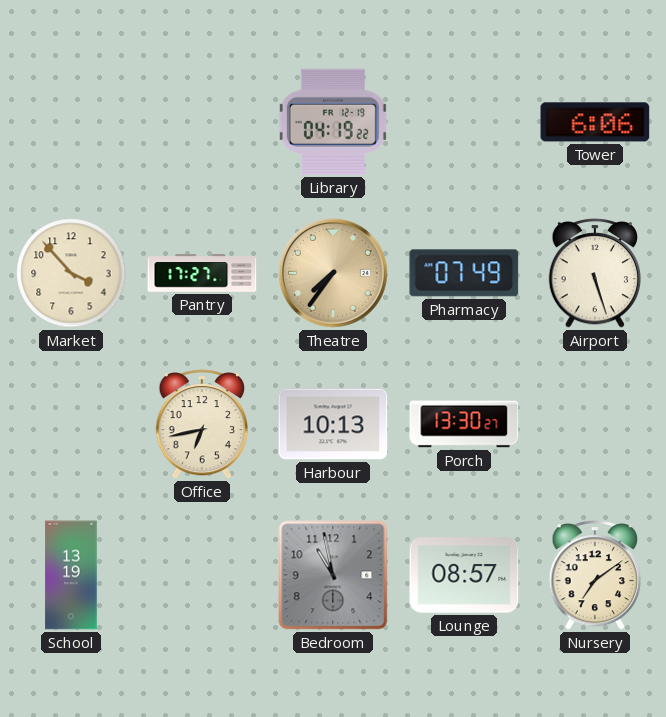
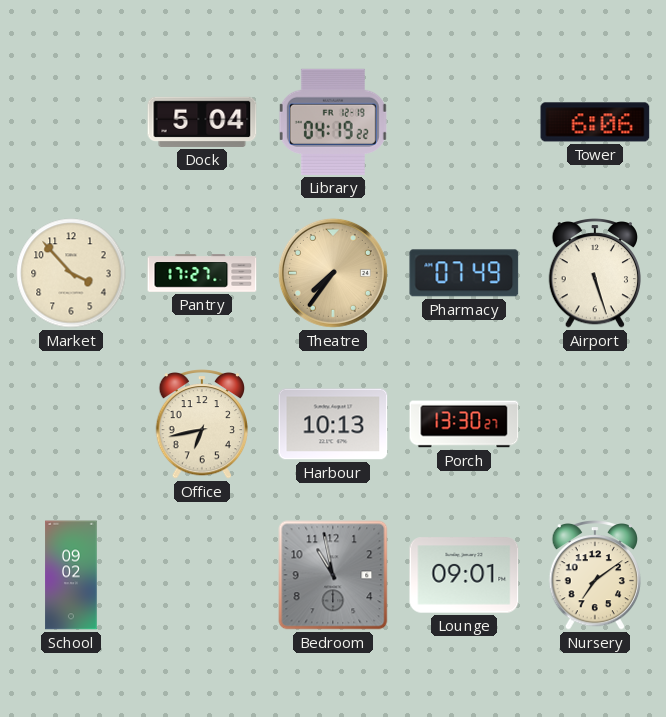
Dock: none -> 5:04 (202, 122)
School: 13:19 -> 09:02 (71, 575)
Lounge: 08:57 -> 09:01 (464, 575)
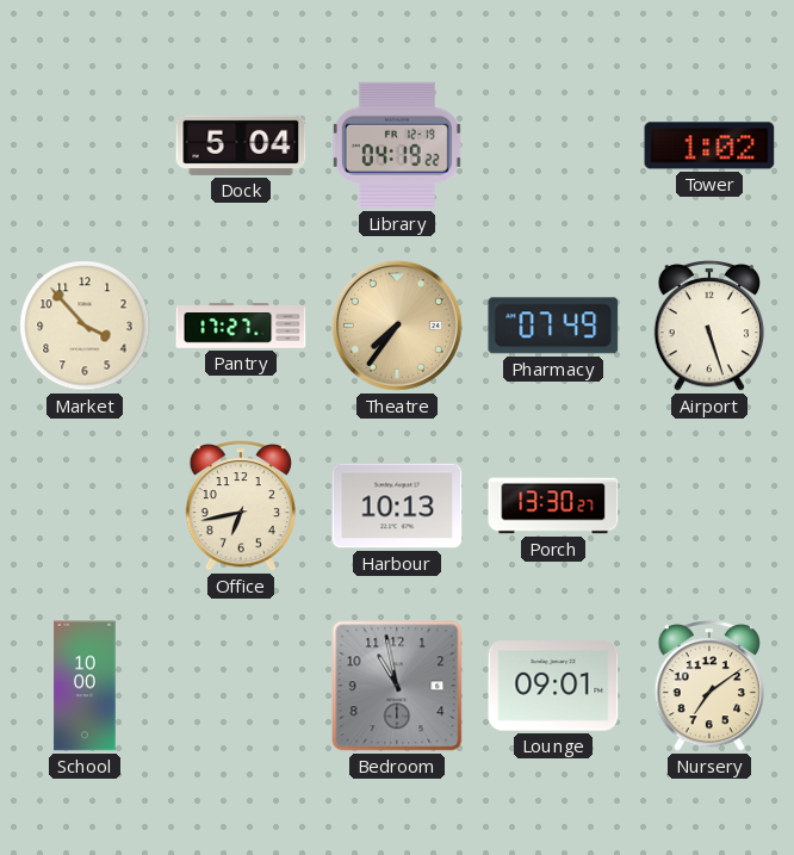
Tower: 6:06 -> 1:02 (709, 145)
School: 09:02 -> 10:00 (85, 686)
